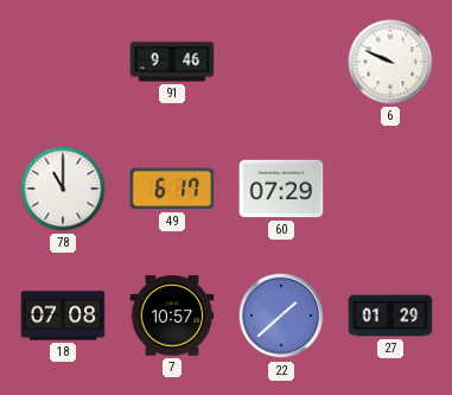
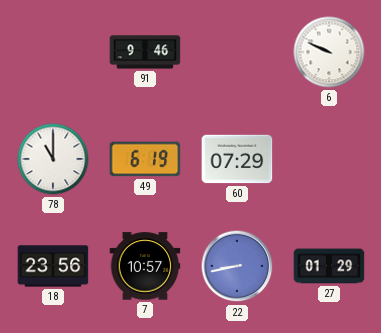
49: 6:17 -> 6:19 (145, 159)
18: 07:08 -> 23:56 (53, 266)
22: 1:38 -> 8:43 (237, 266)
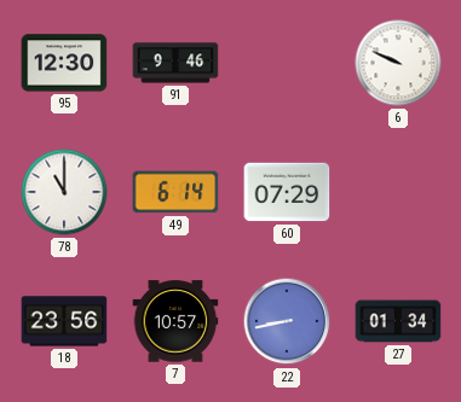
95: none -> 12:30 (64, 63)
49: 6:19 -> 6:14 (175, 192)
27: 01:29 -> 01:34 (398, 321)
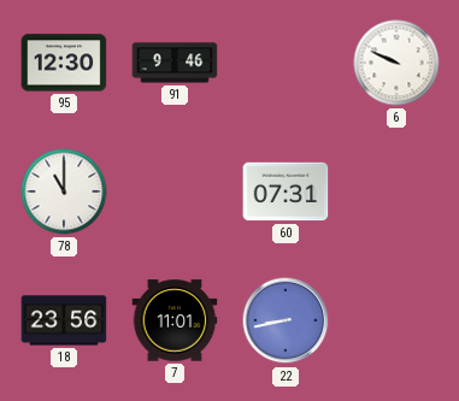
49: 6:14 -> none (175, 192)
60: 07:29 -> 07:31 (286, 191)
7: 10:57 -> 11:01 (175, 320)
27: 01:34 -> none (398, 321)
